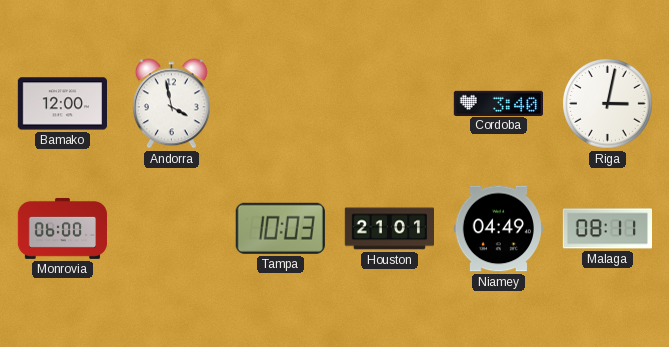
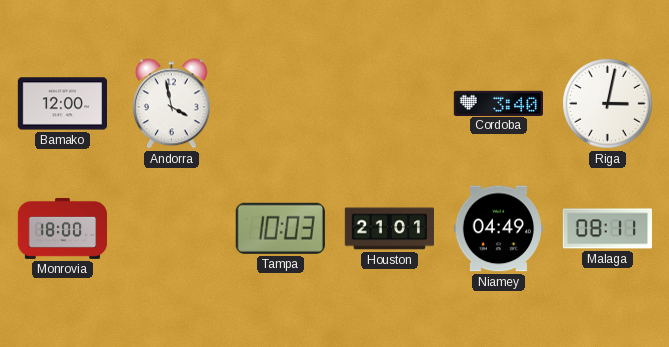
Monrovia: 06:00 -> 18:00 (63, 228)
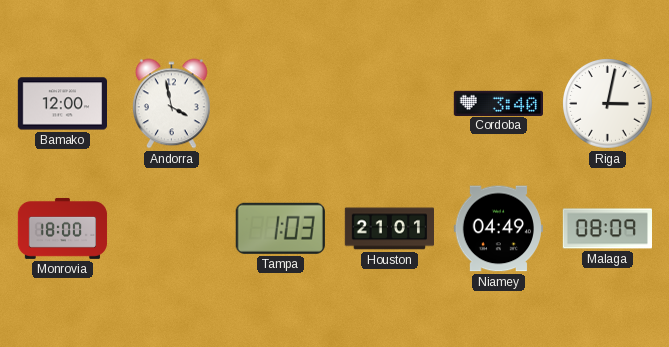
Tampa: 10:03 -> 1:03 (280, 228)
Malaga: 08:11 -> 08:09 (607, 229)
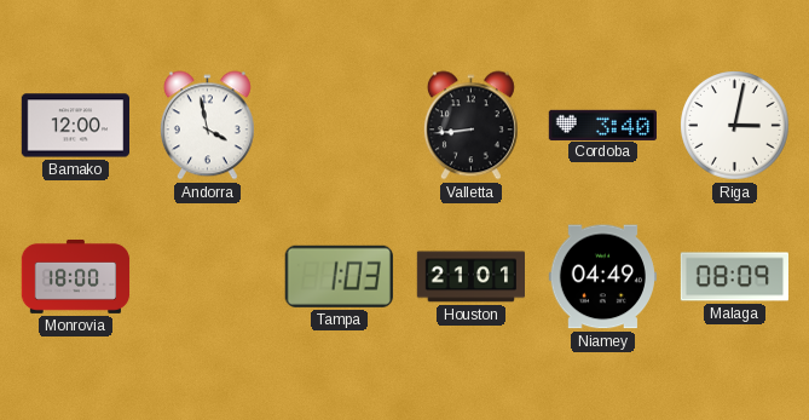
Valletta: none -> 8:44 (470, 126)
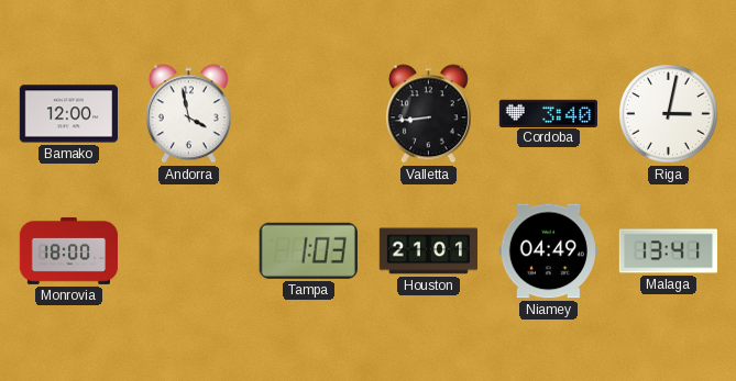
Malaga: 08:09 -> 13:41 (668, 251)
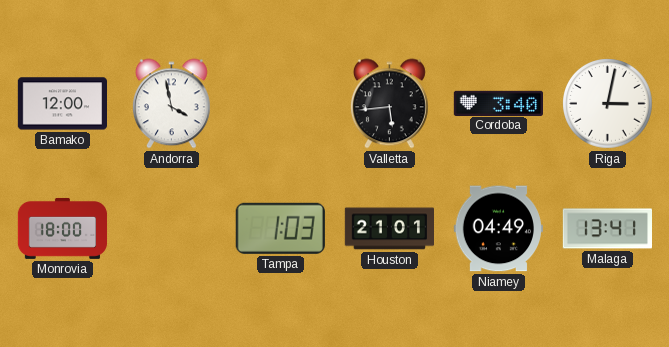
Valletta: 8:44 -> 5:44 (389, 104)
